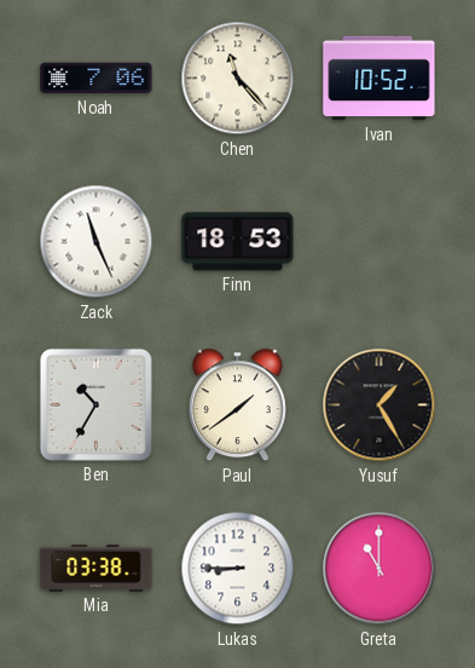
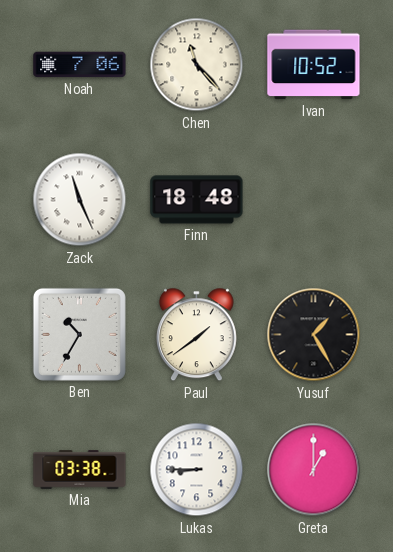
Finn: 18:53 -> 18:48 (197, 200)
Greta: 11:00 -> 1:00 (314, 470)
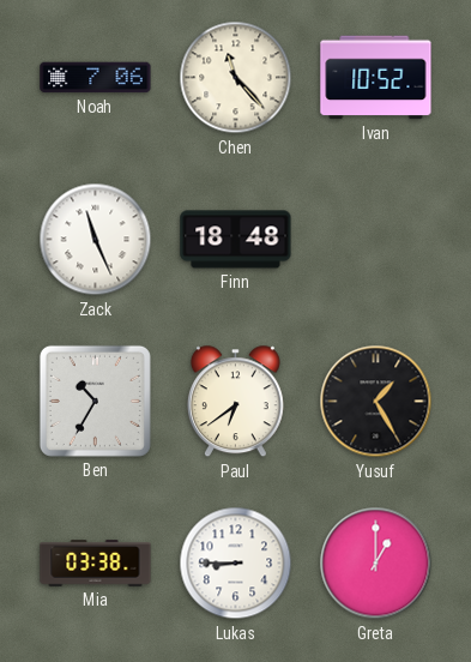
Paul: 1:39 -> 6:39 (235, 402)
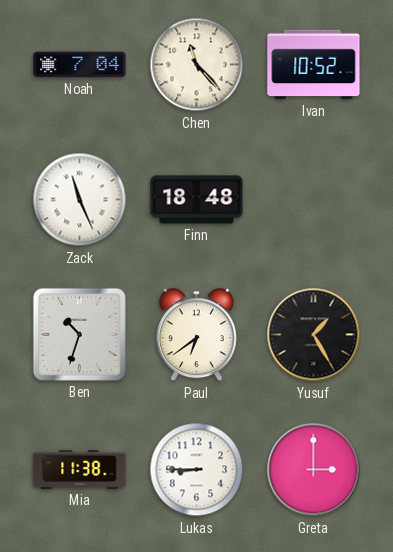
Noah: 7:06 -> 7:04 (80, 65)
Ben: 10:35 -> 10:33 (79, 334)
Mia: 03:38 -> 11:38 (80, 470)
Greta: 1:00 -> 3:00 (314, 470)
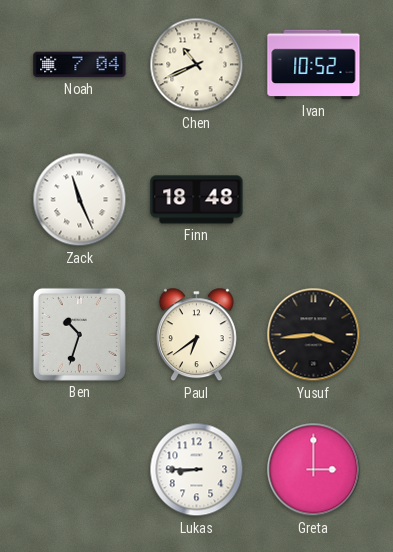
Chen: 11:23 -> 10:41 (197, 65)
Yusuf: 1:25 -> 3:44 (314, 335)
Mia: 11:38 -> none (80, 470)
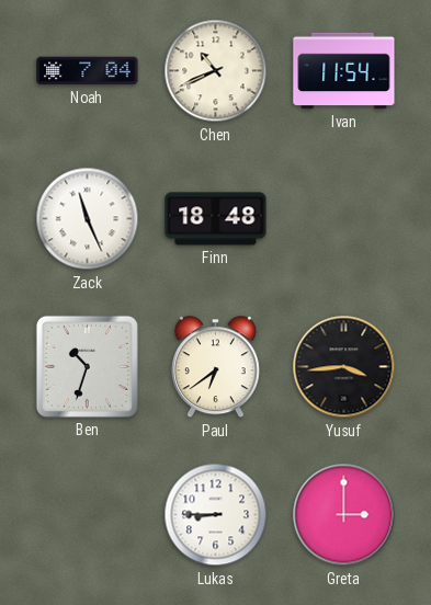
Ivan: 10:52 -> 11:54 (344, 71)
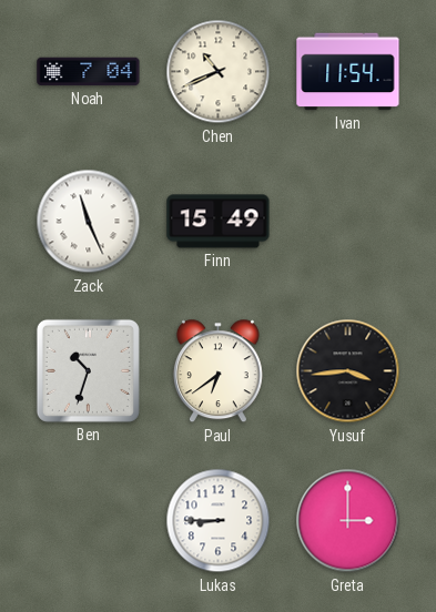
Finn: 18:48 -> 15:49 (219, 222)
